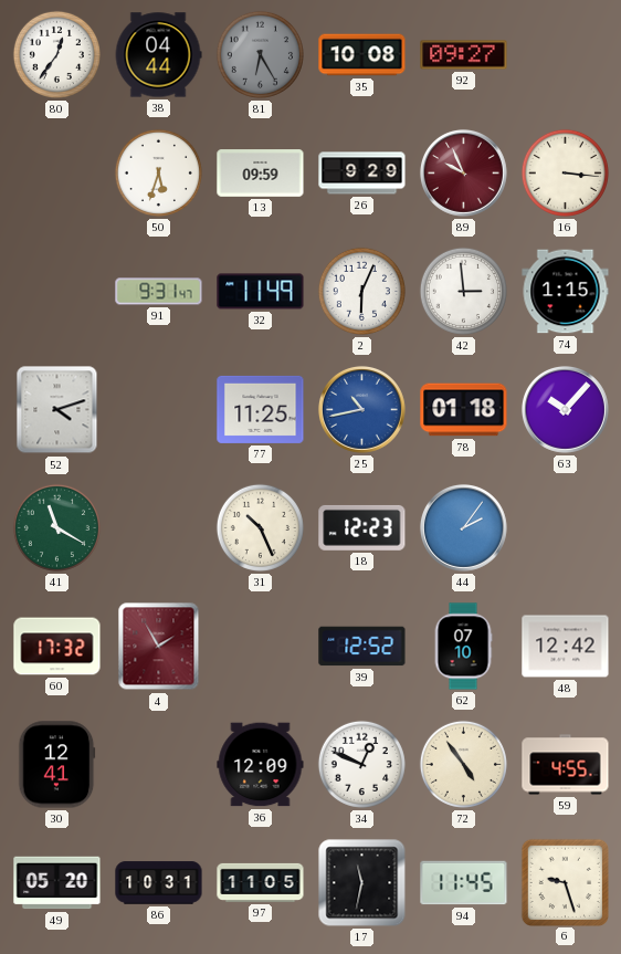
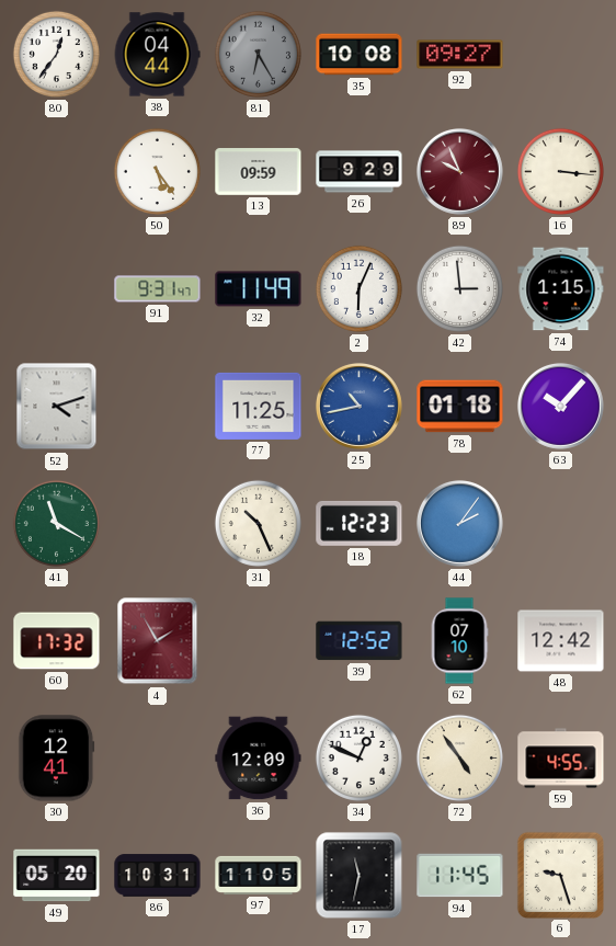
50: 5:33 -> 5:24 (157, 171)
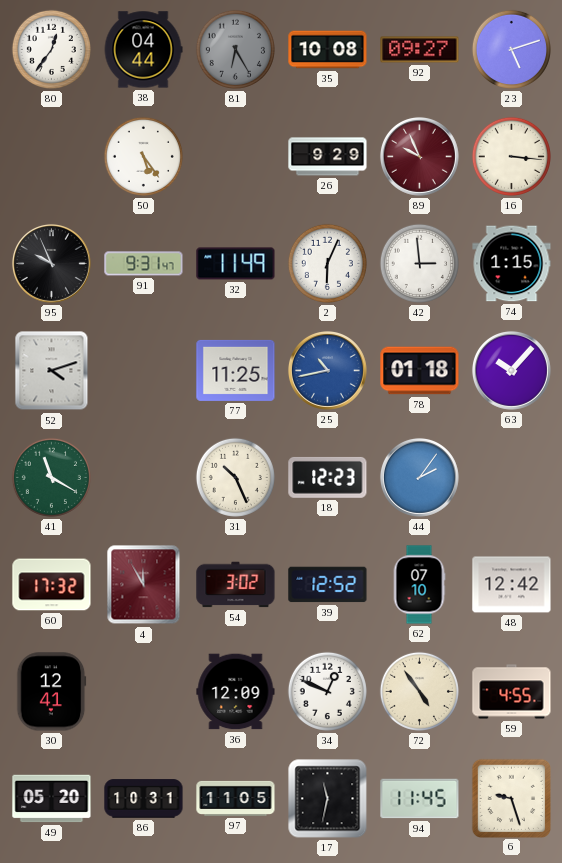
23: none -> 5:12 (511, 49)
13: 09:59 -> none (259, 172)
95: none -> 9:56 (51, 263)
4: 1:55 -> 11:55 (144, 585)
54: none -> 3:02 (236, 585)
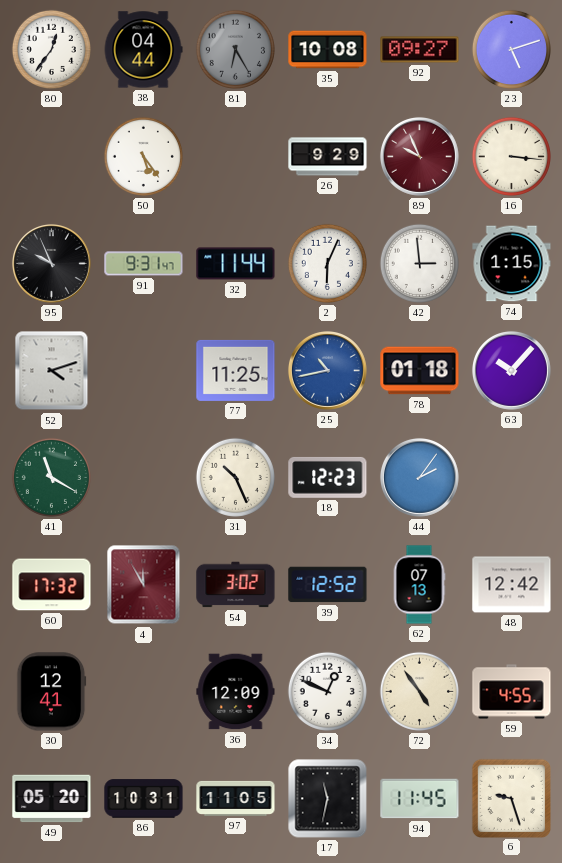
32: 11:49 -> 11:44 (236, 264)
62: 07:10 -> 07:13 (419, 585)
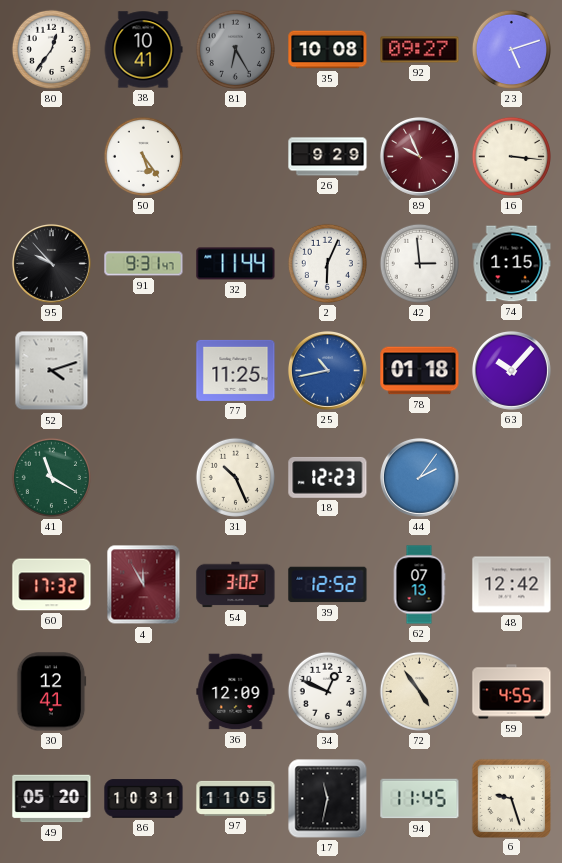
38: 04:44 -> 10:41 (143, 50)
95: 9:56 -> 9:53 (51, 263)
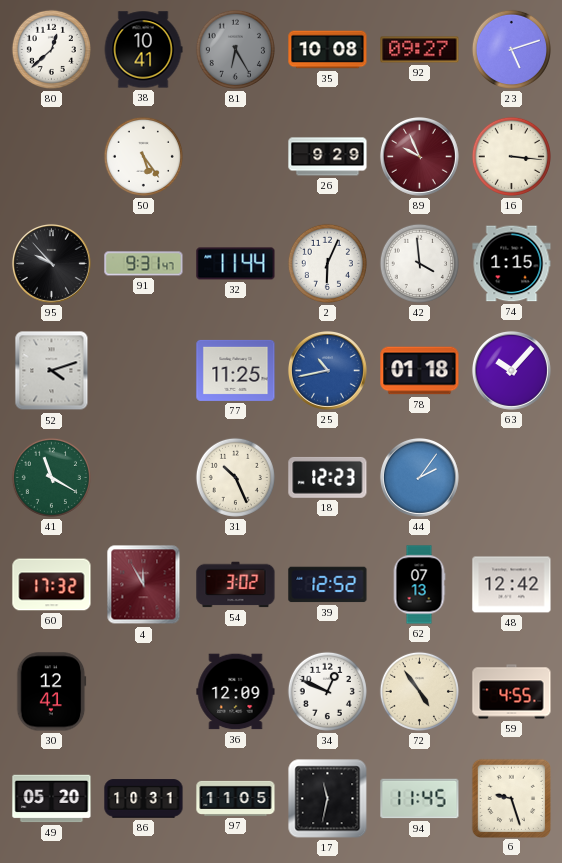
80: 12:36 -> 12:38 (51, 49)
42: 2:59 -> 3:59 (419, 263)
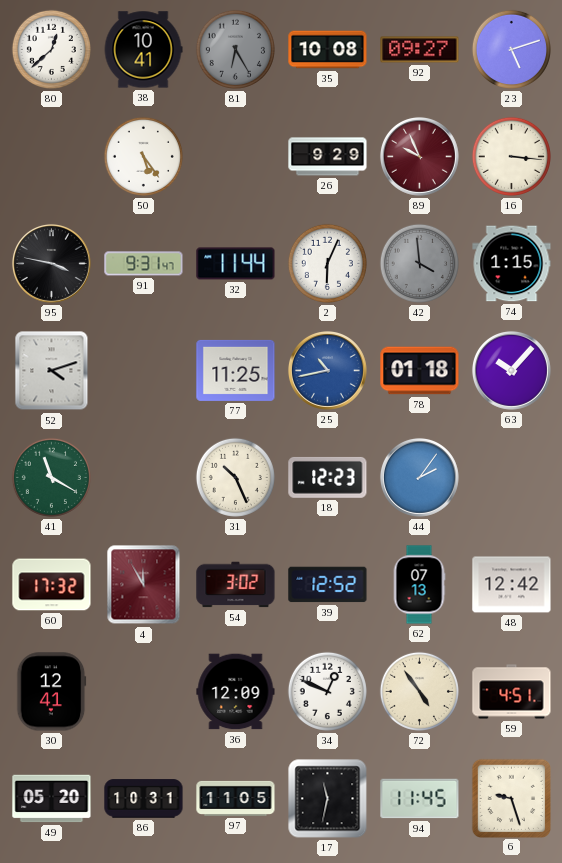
95: 9:53 -> 3:47 (51, 263)
42 dial: white -> grey (419, 263)
59: 4:55 -> 4:51 (512, 692)
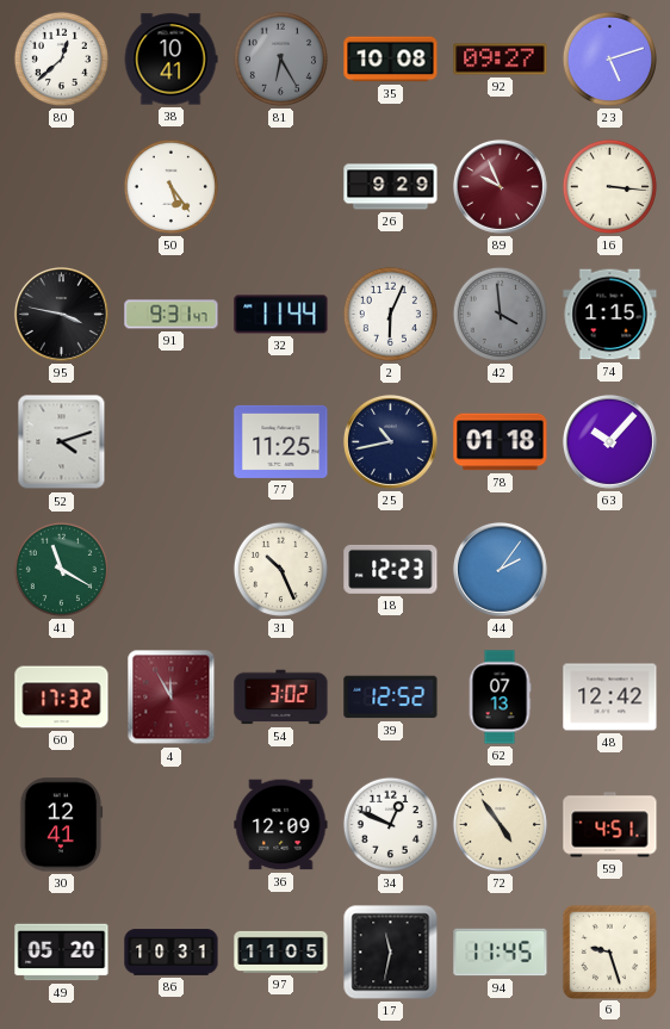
25 dial: blue -> navy (390, 441)
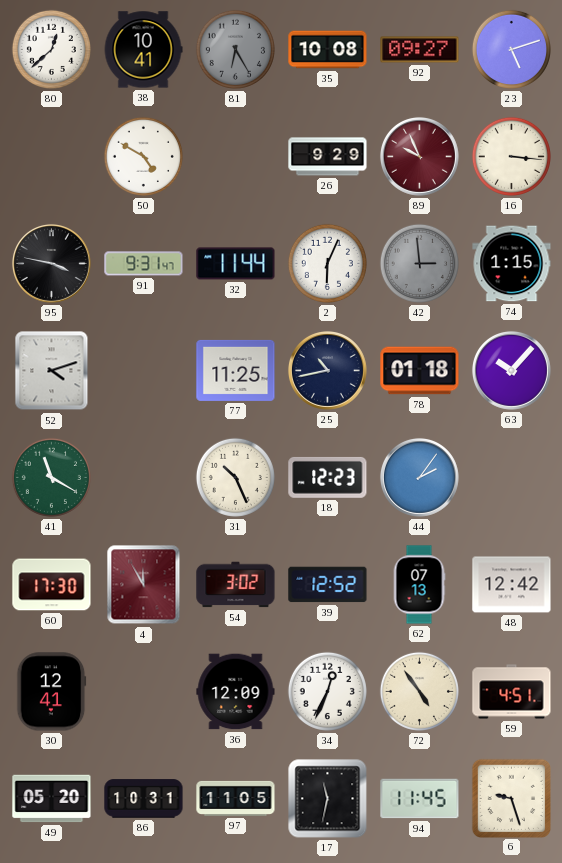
50: 5:24 -> 4:50 (143, 156)
42: 3:59 -> 2:59 (419, 263)
60: 17:32 -> 17:30 (52, 585)
34: 12:49 -> 12:34 (327, 691)
